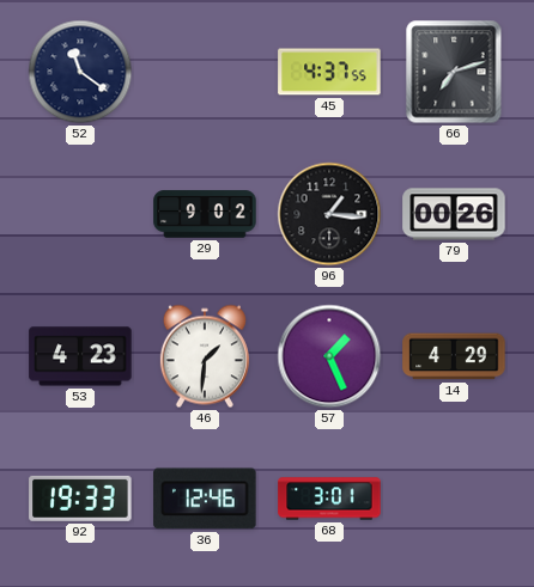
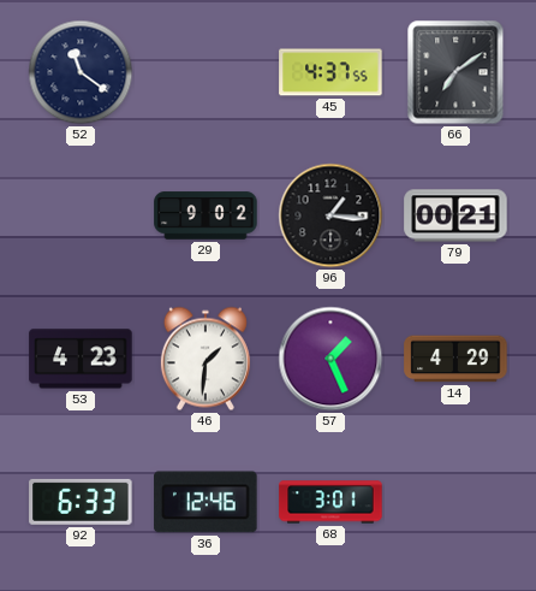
66: 7:12 -> 7:09 (455, 72)
79: 00:26 -> 00:21 (455, 215)
92: 19:33 -> 6:33 (81, 502)
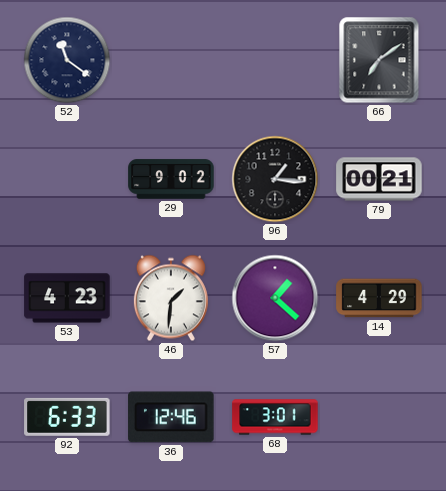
45: 4:37 -> none (330, 72)
57: 1:26 -> 1:22 (275, 298)
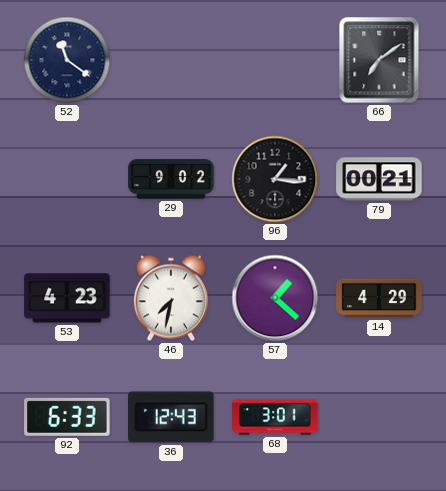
46: 1:31 -> 7:32 (171, 298)
36: 12:46 -> 12:43 (171, 417)
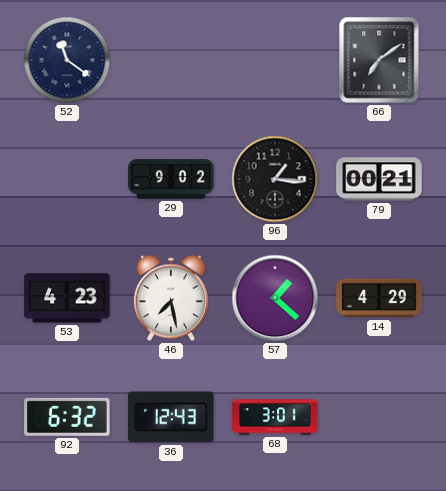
46: 7:32 -> 7:28 (171, 298)
92: 6:33 -> 6:32 (67, 417)
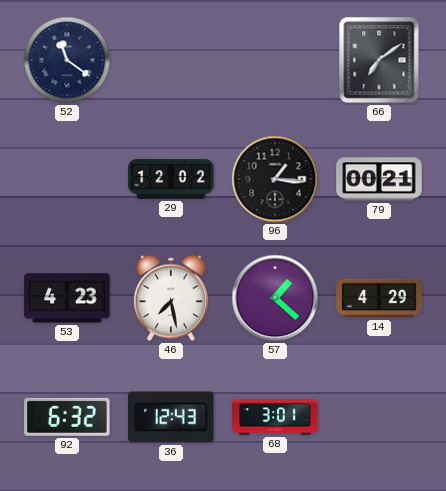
29: 9:02 -> 12:02 (171, 179)
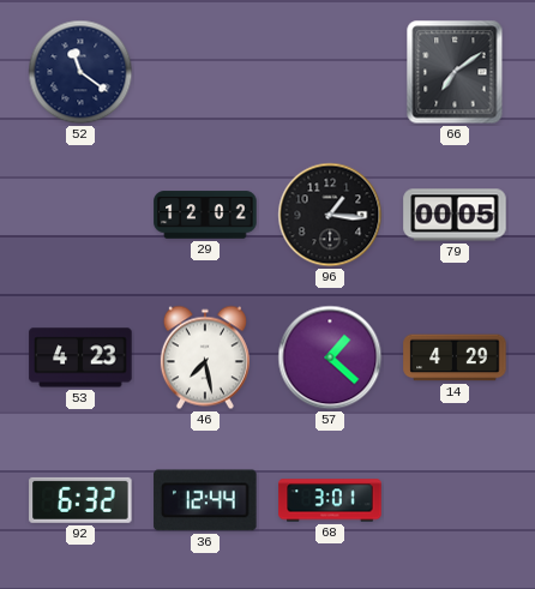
79: 00:21 -> 00:05 (455, 215)
36: 12:43 -> 12:44 (205, 500)
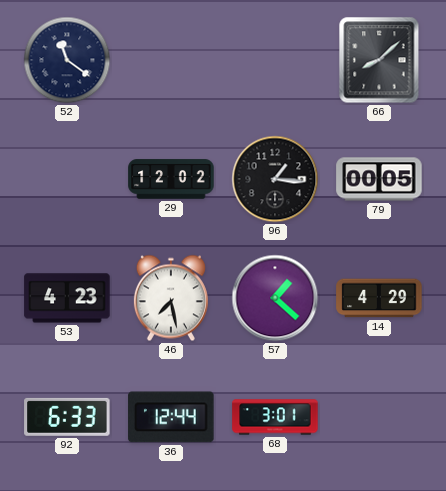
66: 7:09 -> 8:08 (379, 60)
92: 6:32 -> 6:33 (67, 417)
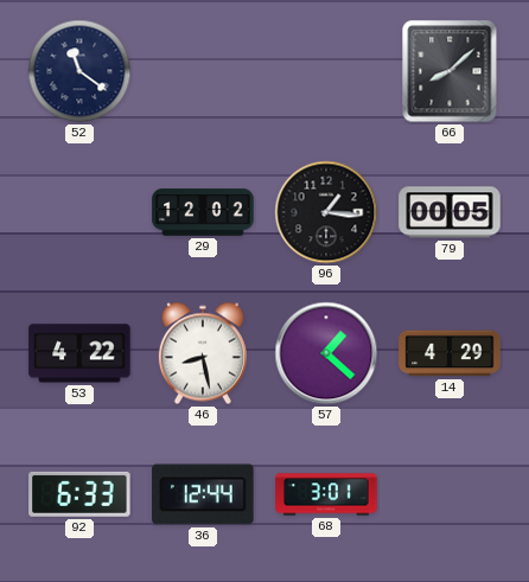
53: 4:23 -> 4:22 (79, 353)
46: 7:28 -> 8:28 (203, 353)
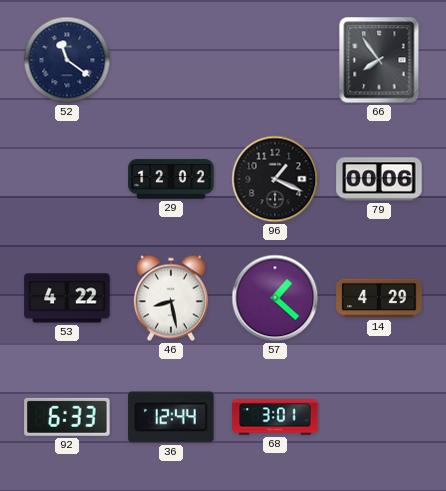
66: 8:08 -> 7:54 (379, 60)
96: 1:16 -> 1:19 (275, 179)
79: 00:05 -> 00:06 (379, 179)
